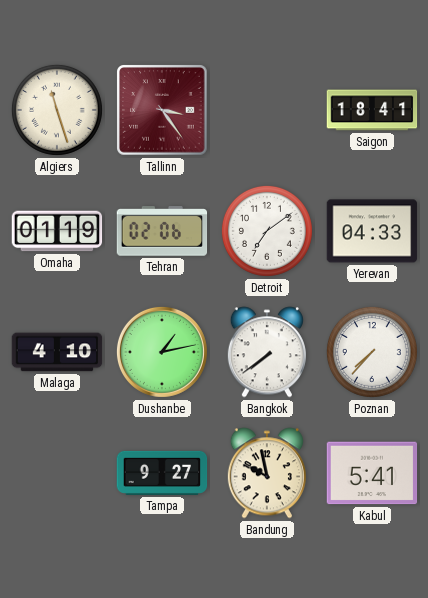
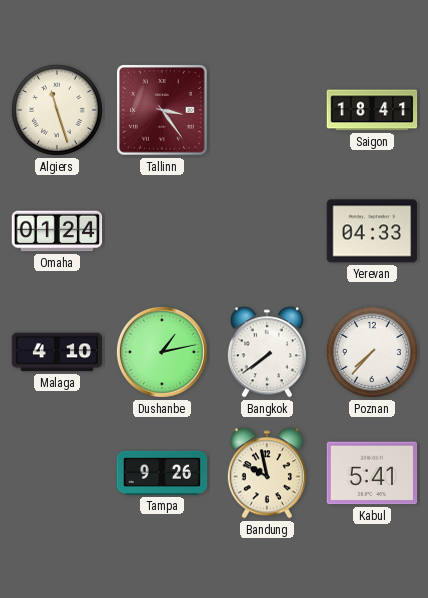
Omaha: 01:19 -> 01:24 (57, 231)
Tehran: 02:06 -> none (162, 231)
Detroit: 7:09 -> none (267, 231)
Tampa: 9:27 -> 9:26 (162, 473)
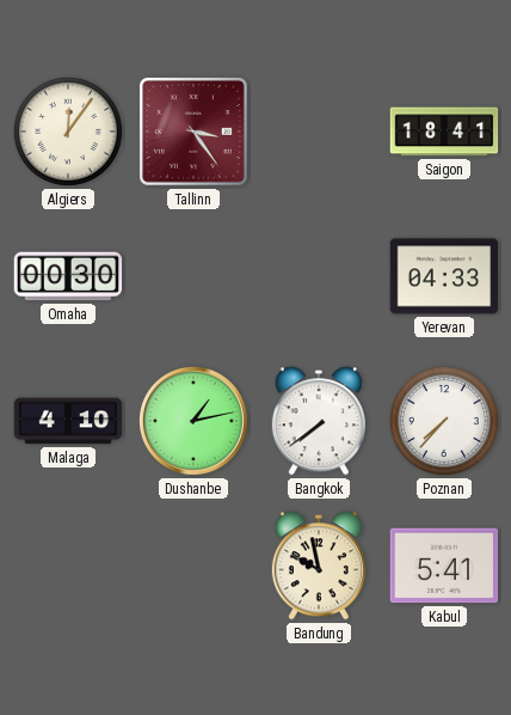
Algiers: 11:27 -> 12:06 (68, 132)
Omaha: 01:24 -> 00:30 (68, 276)
Tampa: 9:26 -> none (162, 473)
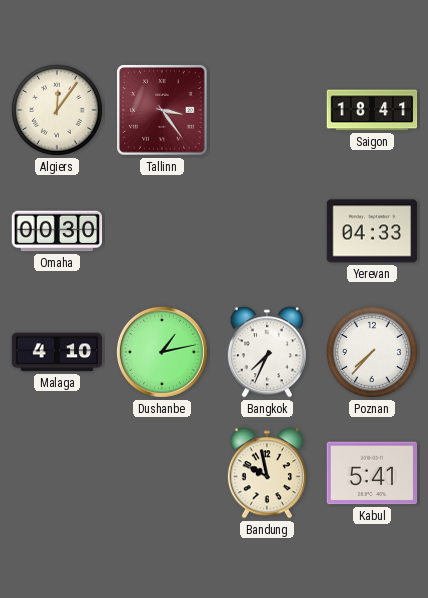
Bangkok: 7:39 -> 7:34 (267, 352)
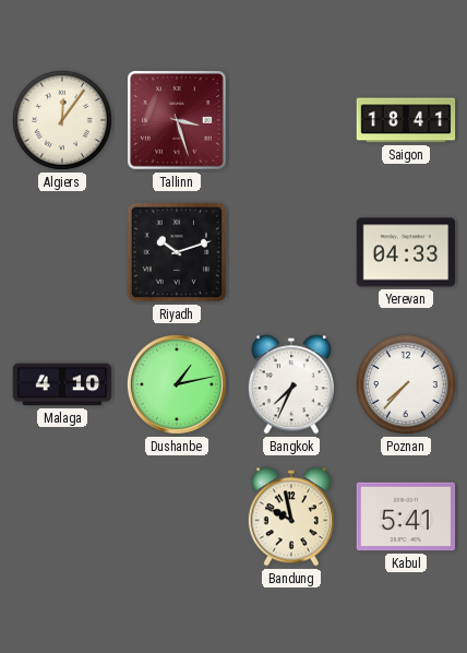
Tallinn: 3:24 -> 3:27 (177, 120)
Omaha: 00:30 -> none (57, 231)
Riyadh: none -> 10:12 (177, 252)
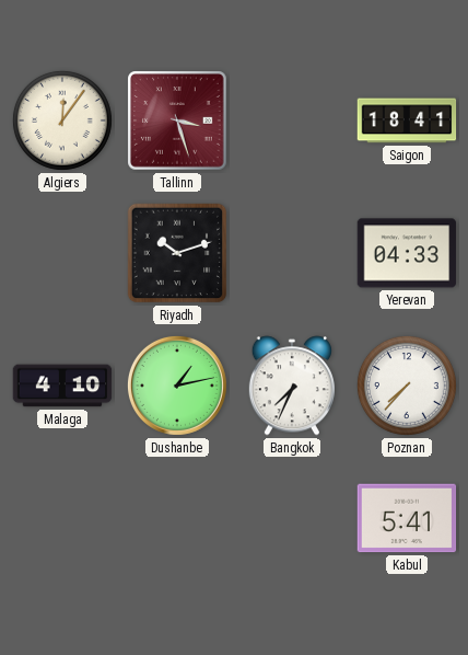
Bandung: 9:58 -> none (291, 517)
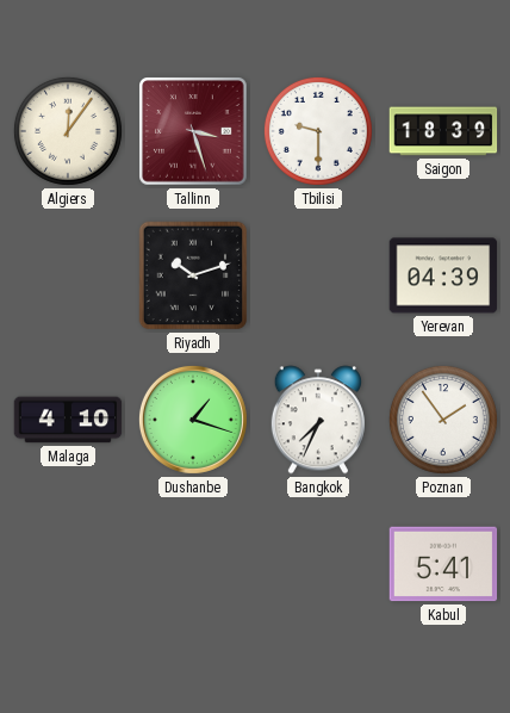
Tbilisi: none -> 9:30 (318, 131)
Saigon: 18:41 -> 18:39 (443, 131)
Yerevan: 04:33 -> 04:39 (443, 275)
Dushanbe: 1:13 -> 1:18 (193, 420)
Poznan: 7:37 -> 1:54 (443, 420)
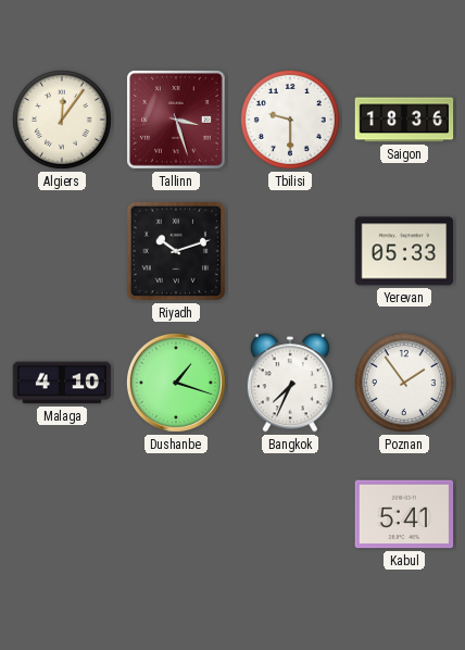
Saigon: 18:39 -> 18:36 (404, 120)
Yerevan: 04:39 -> 05:33 (404, 251)
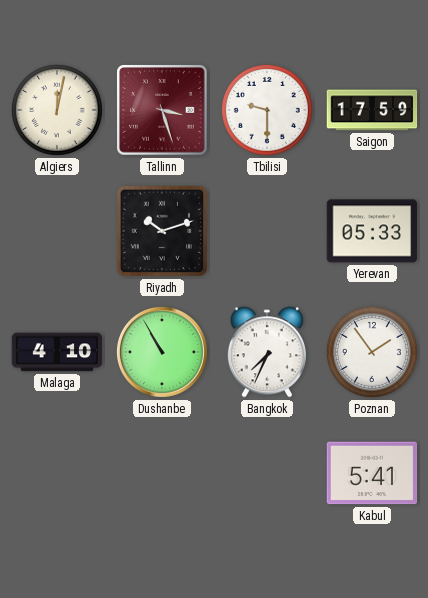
Algiers: 12:06 -> 12:02 (57, 110)
Saigon: 18:36 -> 17:59 (372, 110)
Dushanbe: 1:18 -> 10:55 (162, 352)
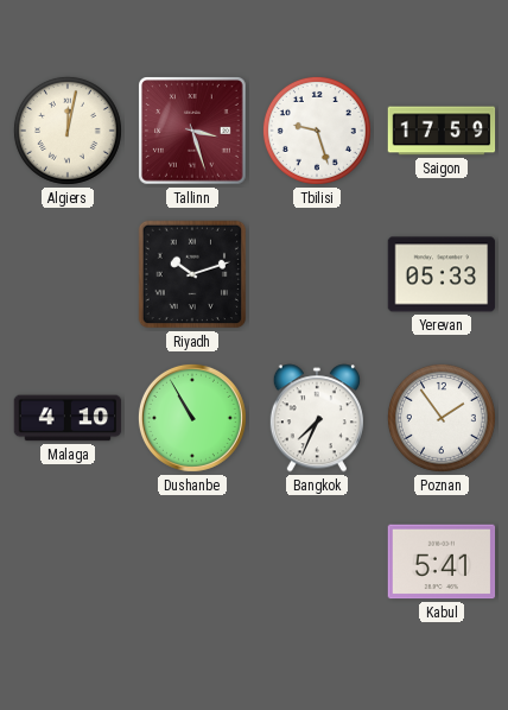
Tbilisi: 9:30 -> 9:27 (317, 131)
